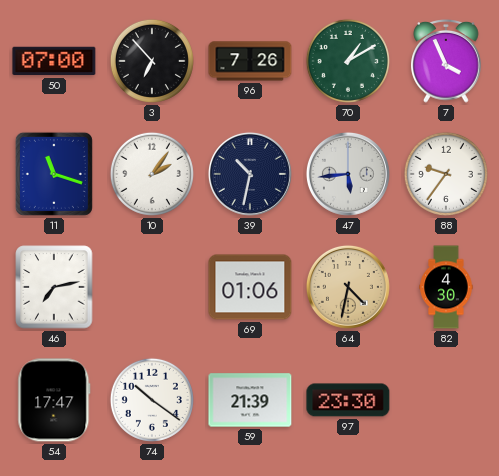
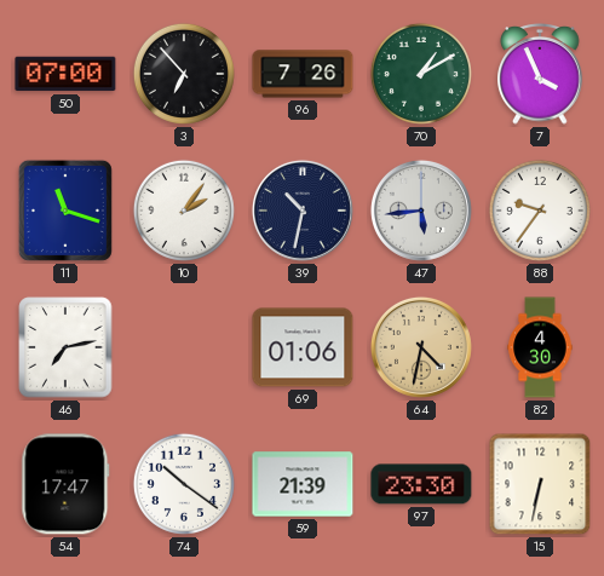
15: none -> 6:32 (540, 484)
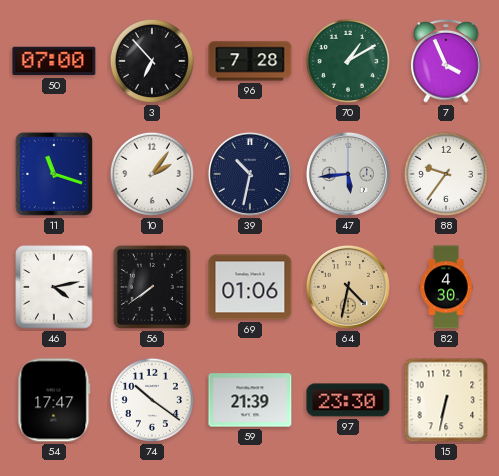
96: 7:26 -> 7:28 (250, 61)
46: 7:13 -> 4:13 (54, 287)
56: none -> 7:39 (152, 287)
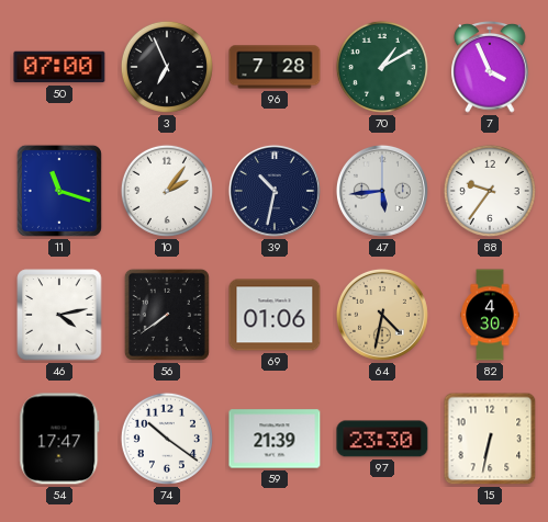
3: 6:53 -> 6:56 (167, 67)
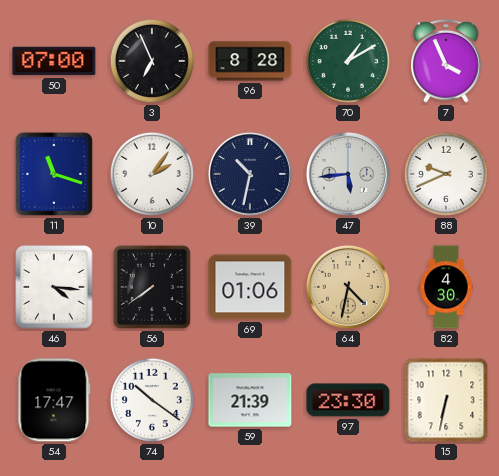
96: 7:28 -> 8:28 (250, 61)
88: 9:36 -> 9:41 (446, 174)
46: 4:13 -> 4:16 (54, 287)
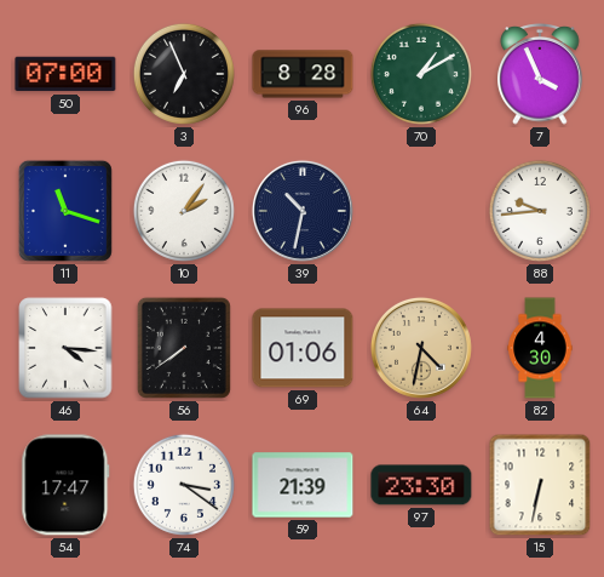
47: 5:44 -> none (348, 174)
88: 9:41 -> 9:44 (540, 211)
74: 10:21 -> 3:21 (184, 485)
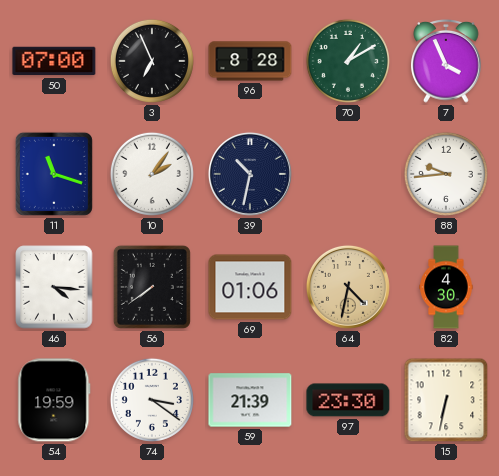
54: 17:47 -> 19:59 (54, 400)
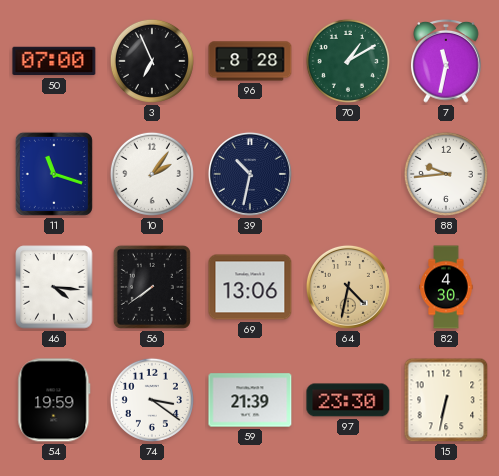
7: 3:56 -> 11:32 (446, 62)
69: 01:06 -> 13:06 (250, 287)
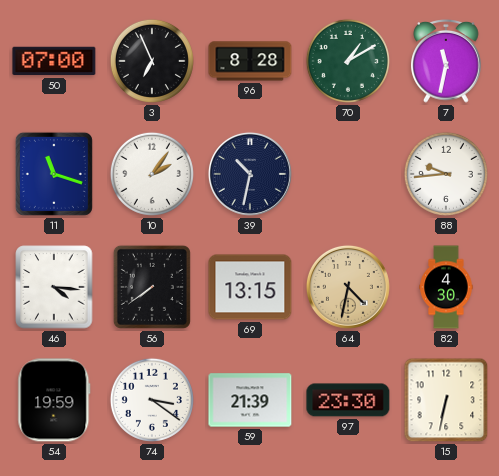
69: 13:06 -> 13:15 (250, 287)
